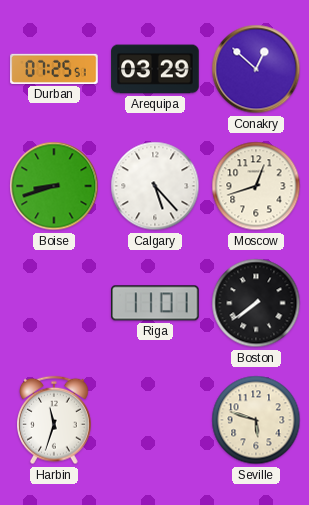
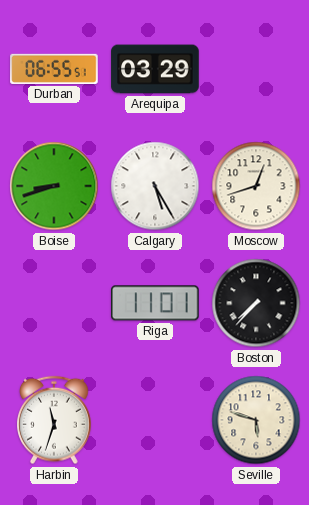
Durban: 07:25 -> 06:55 (54, 69)
Conakry: 12:52 -> none (256, 69)
Calgary: 5:23 -> 5:25 (155, 186)
Boston: 7:39 -> 7:37 (256, 303)
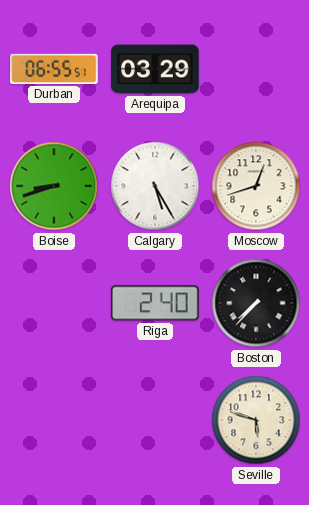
Riga: 11:01 -> 2:40 (156, 303)
Harbin: 11:33 -> none (55, 420)
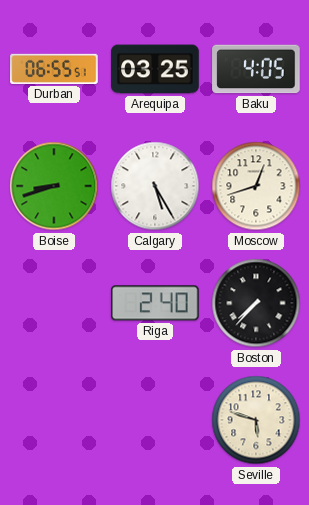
Arequipa: 03:29 -> 03:25 (155, 69)
Baku: none -> 4:05 (256, 69)
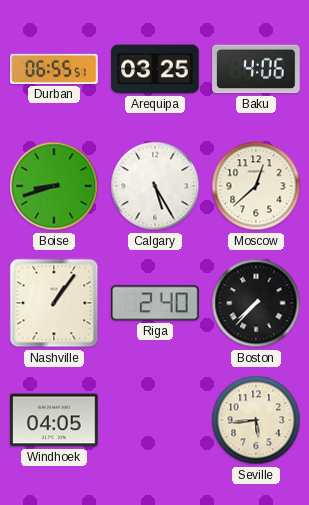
Baku: 4:05 -> 4:06 (256, 69)
Moscow: 12:42 -> 12:38 (256, 186)
Nashville: none -> 1:06 (54, 303)
Windhoek: none -> 04:05 (54, 420)
Seville: 5:48 -> 5:44 (256, 420)
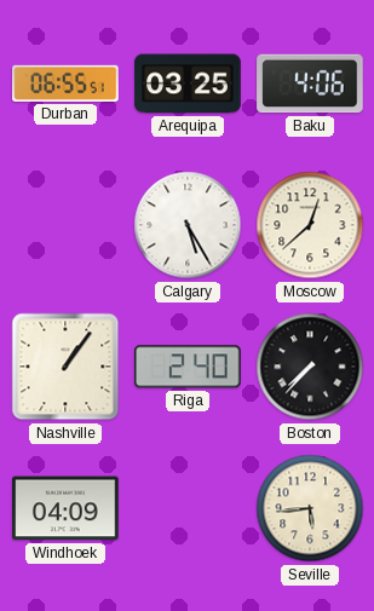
Boise: 8:42 -> none (54, 186)
Windhoek: 04:05 -> 04:09 (65, 508)
